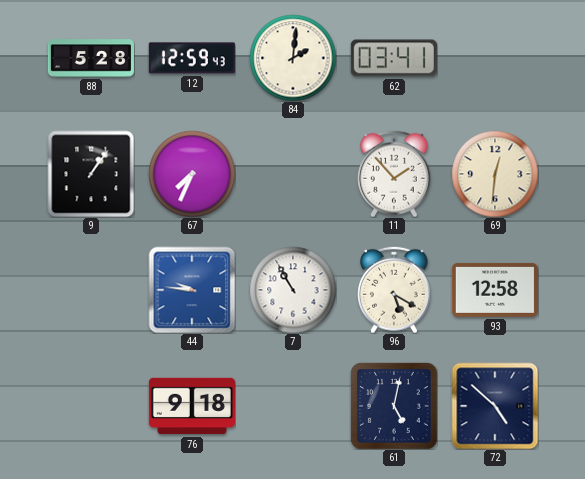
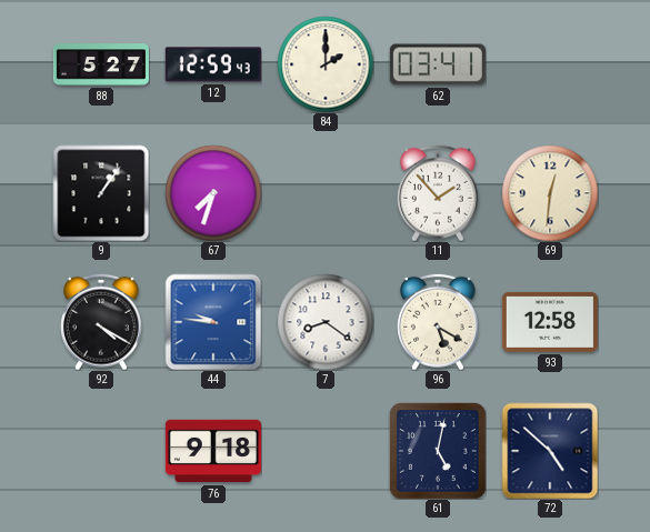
88: 5:28 -> 5:27 (101, 64)
84: 2:01 -> 2:00 (326, 64)
67: 7:34 -> 7:33 (213, 193)
92: none -> 4:20 (102, 322)
7: 10:55 -> 8:21 (326, 322)
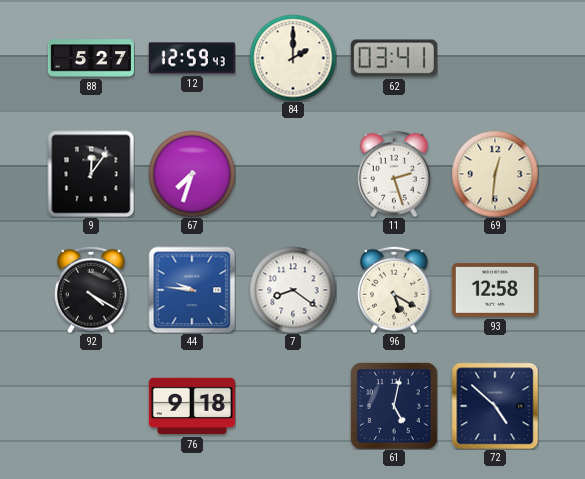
9: 1:06 -> 12:06 (91, 174)
11: 1:53 -> 2:27 (395, 174)
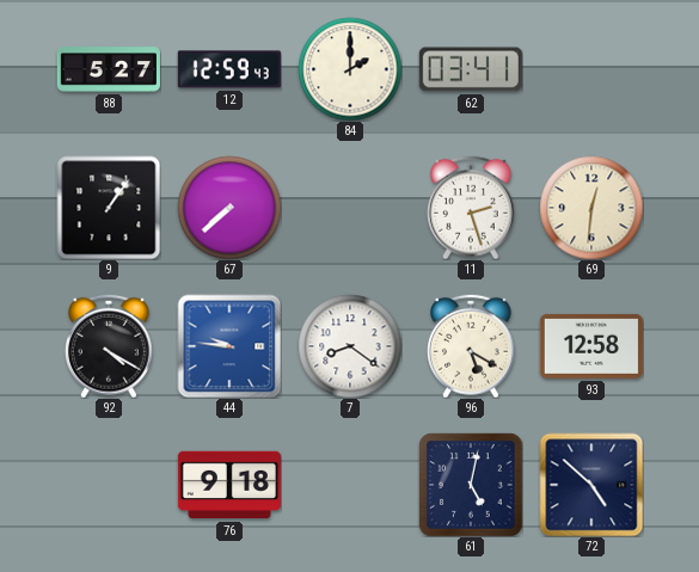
9: 12:06 -> 1:06 (109, 208)
67: 7:33 -> 7:38 (229, 208)
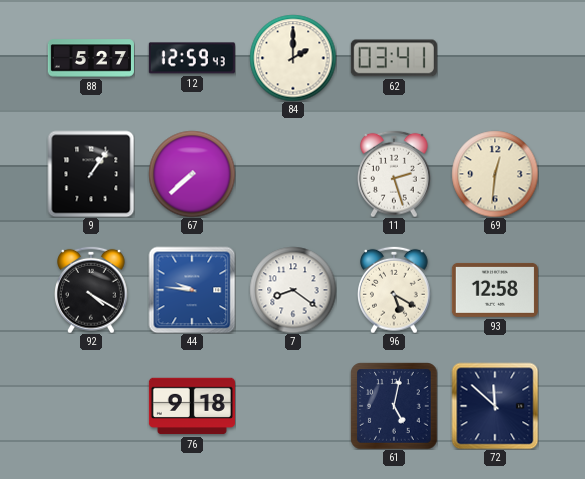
72: 4:52 -> 11:52 (495, 406)
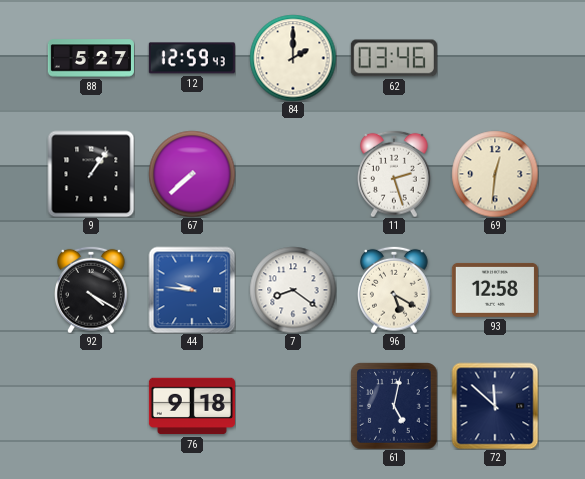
62: 03:41 -> 03:46 (394, 58)
